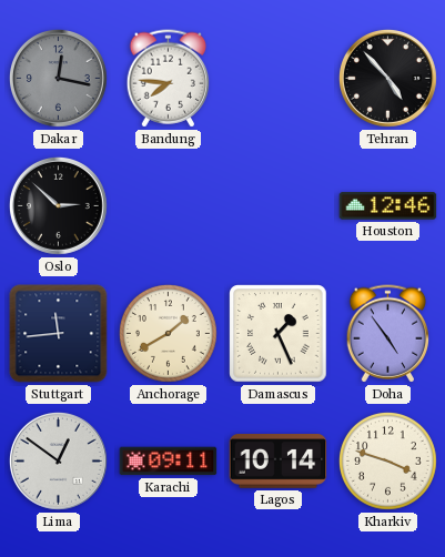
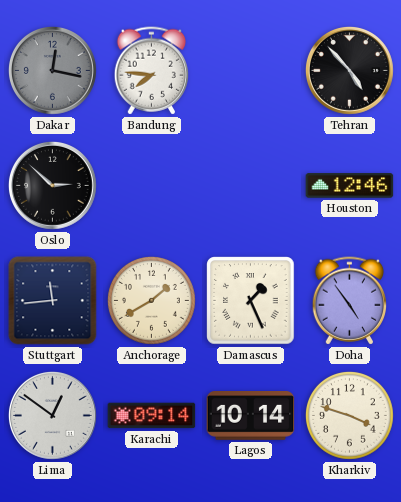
Karachi: 09:11 -> 09:14 (152, 416)
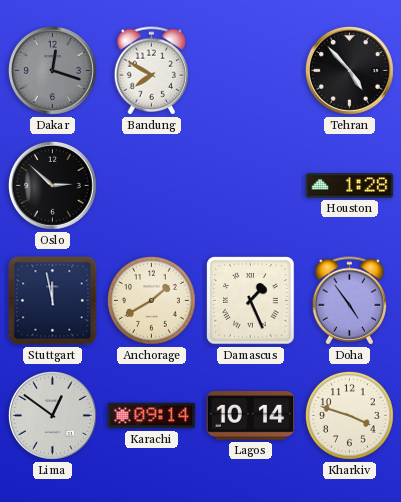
Dakar: 12:17 -> 12:18 (52, 70)
Bandung: 7:46 -> 7:50 (152, 71)
Houston: 12:46 -> 1:28 (350, 186)
Stuttgart: 11:44 -> 11:58 (53, 301)
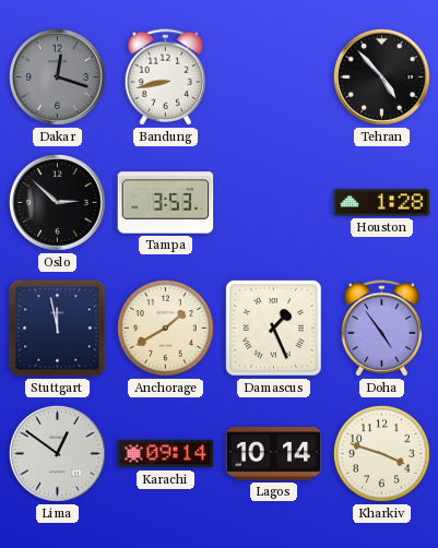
Bandung: 7:50 -> 8:43 (166, 78)
Tampa: none -> 3:53 (166, 203)
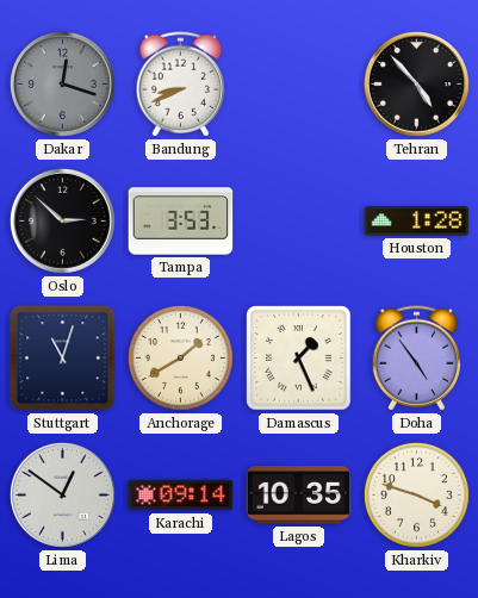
Bandung: 8:43 -> 8:41 (181, 85)
Stuttgart: 11:58 -> 11:03 (63, 359)
Lagos: 10:14 -> 10:35 (299, 496)
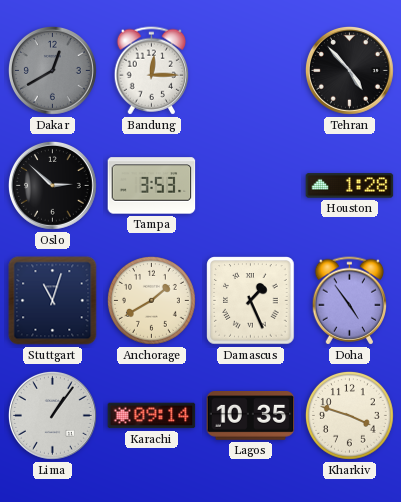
Dakar: 12:18 -> 12:40 (52, 70)
Bandung: 8:41 -> 12:15 (152, 71)
Lima: 12:51 -> 1:06 (52, 415)
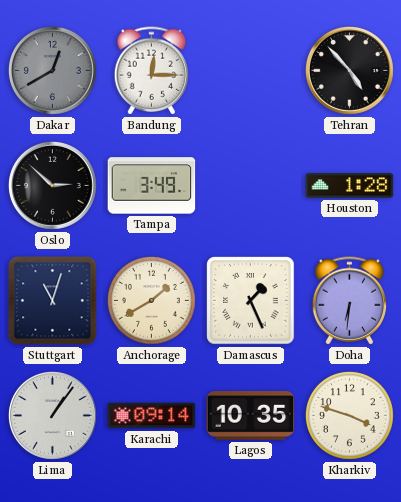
Tampa: 3:53 -> 3:49 (152, 186)
Doha: 4:54 -> 6:31 (350, 301)
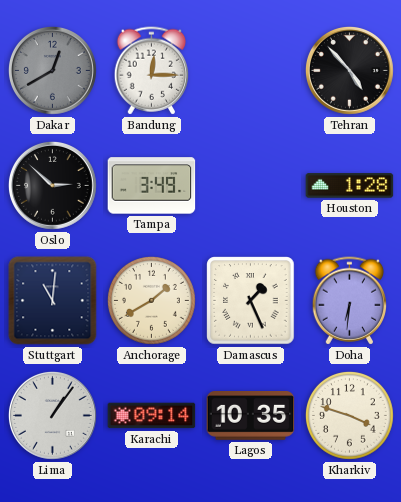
Stuttgart: 11:03 -> 11:01 (53, 301)
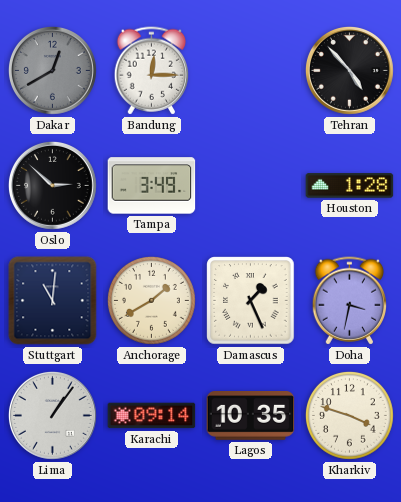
Doha: 6:31 -> 3:32 (350, 301)
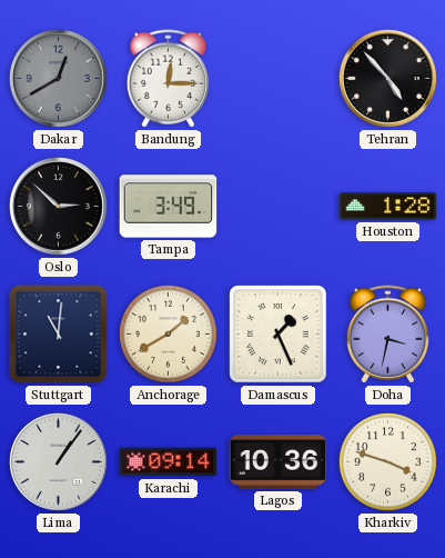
Lagos: 10:35 -> 10:36 (279, 462)
